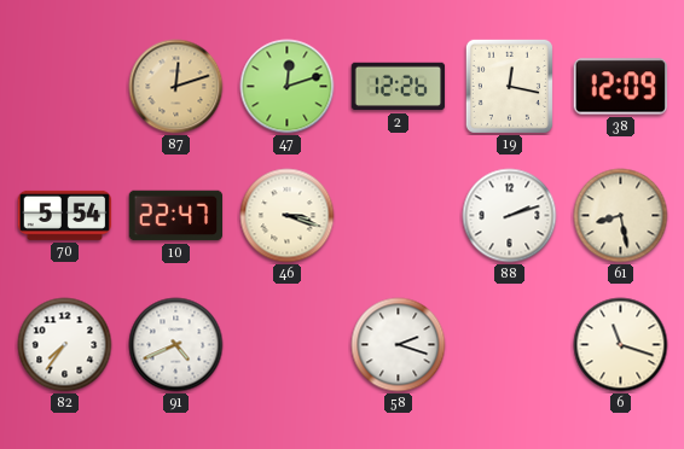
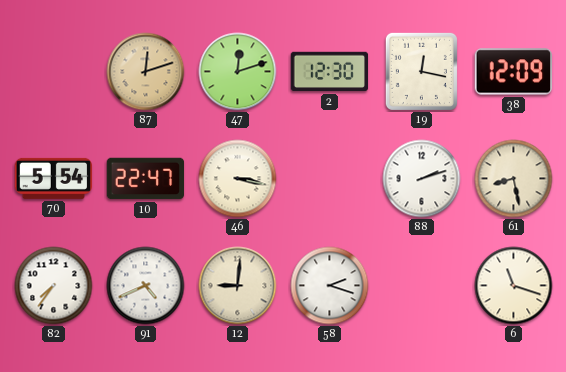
2: 12:26 -> 12:30 (330, 72)
46: 3:18 -> 3:17 (238, 179)
12: none -> 9:01 (238, 286)
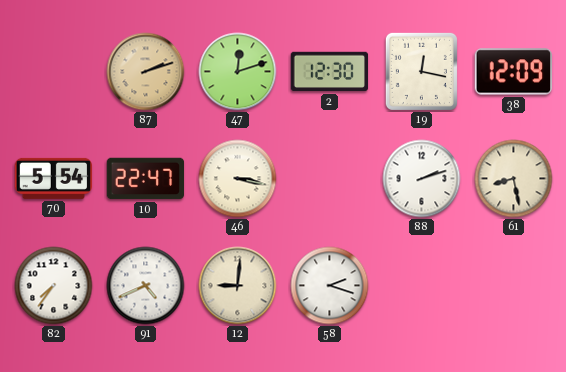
87: 12:12 -> 2:12 (146, 72)
6: 11:18 -> none (514, 286)
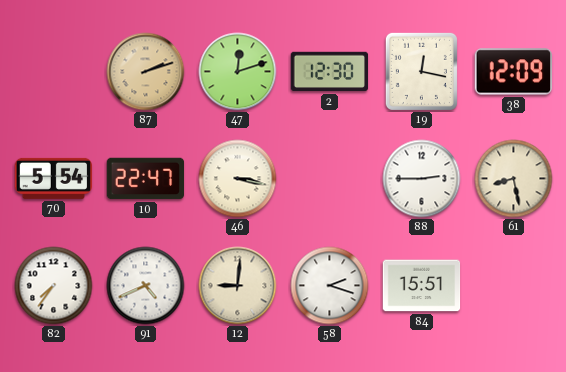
88: 2:12 -> 2:45 (422, 179)
84: none -> 15:51 (422, 286)
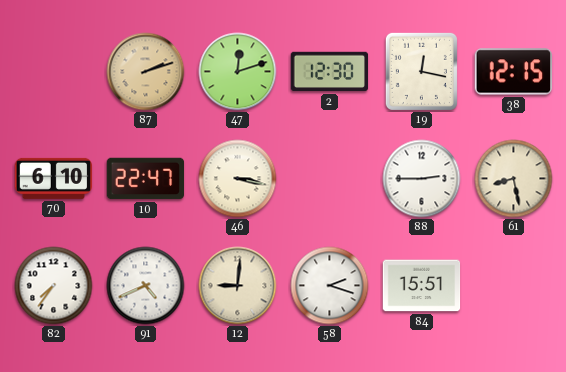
38: 12:09 -> 12:15 (513, 72)
70: 5:54 -> 6:10 (54, 178)
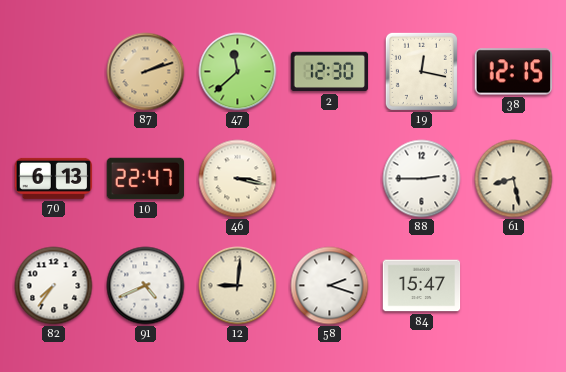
47: 12:12 -> 11:38 (238, 72)
70: 6:10 -> 6:13 (54, 178)
84: 15:51 -> 15:47 (422, 286)
